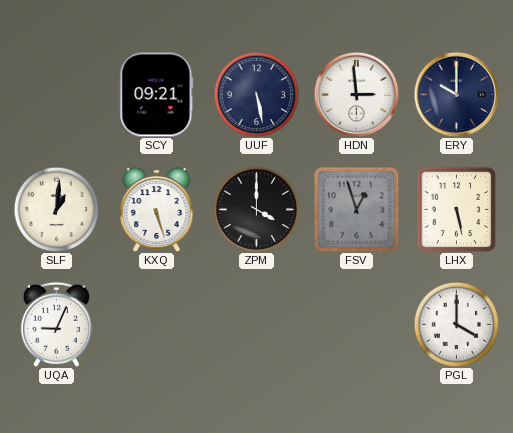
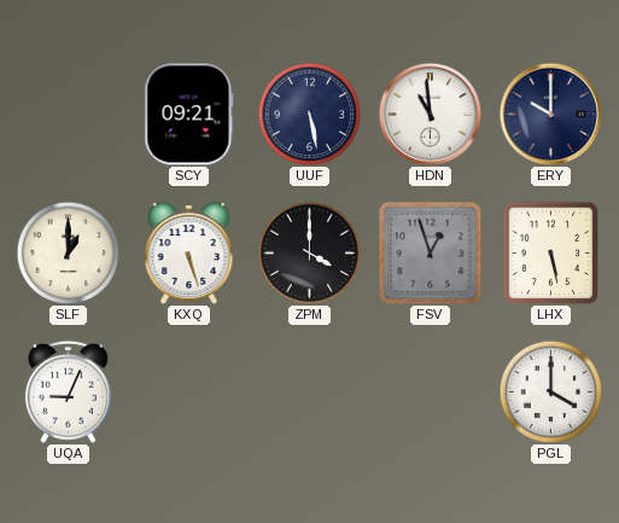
HDN: 2:59 -> 10:59 (430, 114)
SLF: 1:01 -> 1:00 (68, 252)
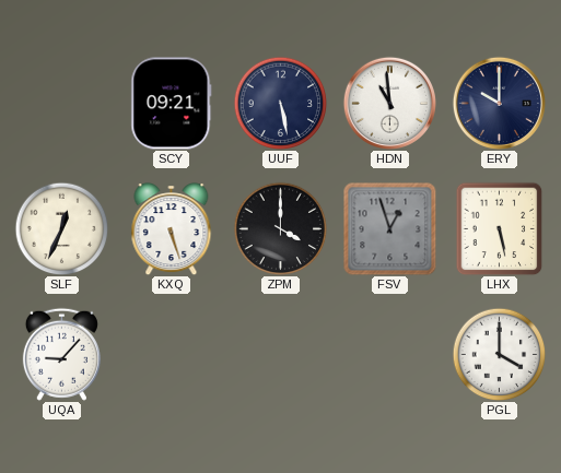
SLF: 1:00 -> 12:34 (61, 228)
UQA: 9:04 -> 9:07 (61, 354)
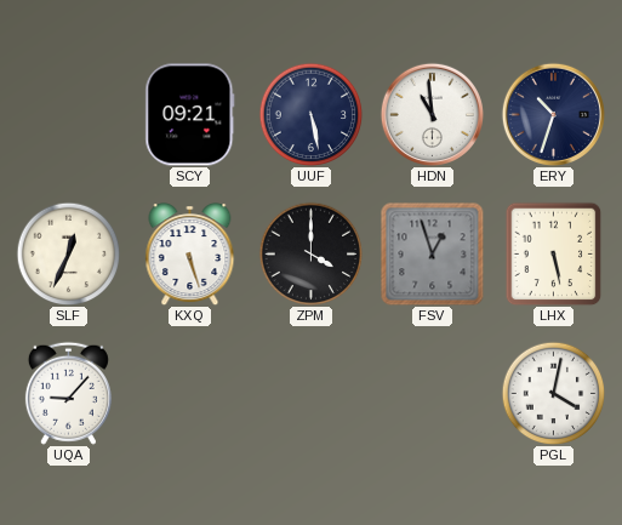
ERY: 10:00 -> 10:33 (553, 114)
PGL: 4:00 -> 4:02 (553, 393)
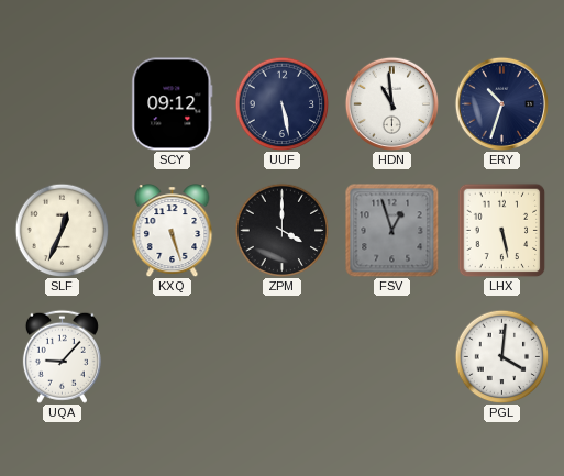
SCY: 09:21 -> 09:12 (173, 104)
PGL: 4:02 -> 4:01 (501, 356)
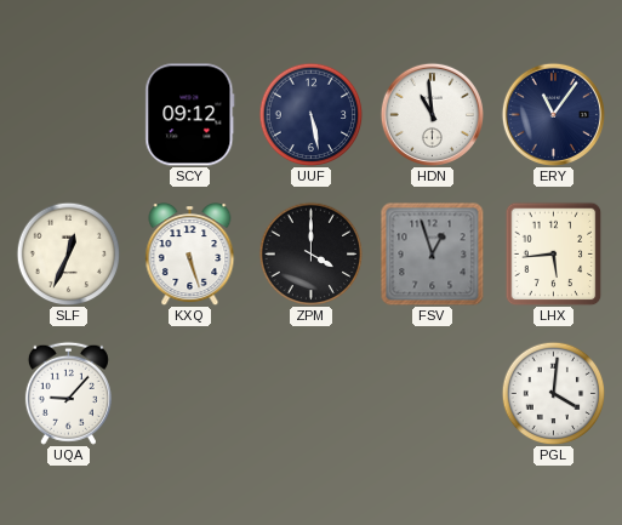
ERY: 10:33 -> 11:06 (553, 114)
LHX: 5:28 -> 5:44 (554, 253)
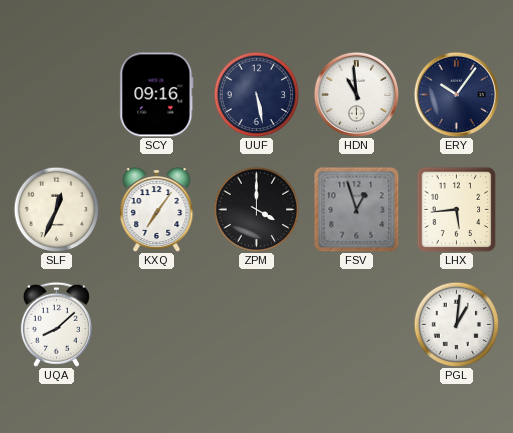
SCY: 09:12 -> 09:16 (157, 95)
ERY: 11:06 -> 10:06 (456, 94)
KXQ: 5:27 -> 7:06 (157, 210)
UQA: 9:07 -> 8:08 (56, 324)
PGL: 4:01 -> 1:01 (456, 324)
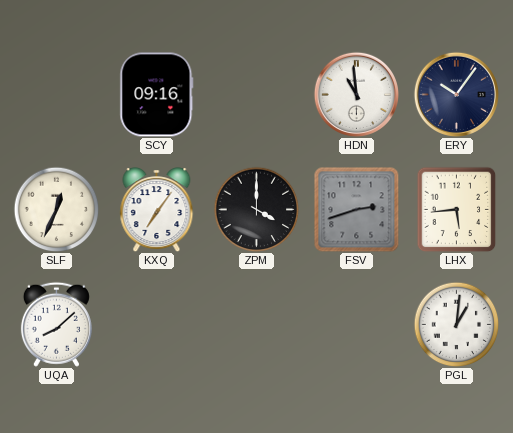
UUF: 5:28 -> none (256, 94)
FSV: 12:57 -> 2:42 (357, 210)
